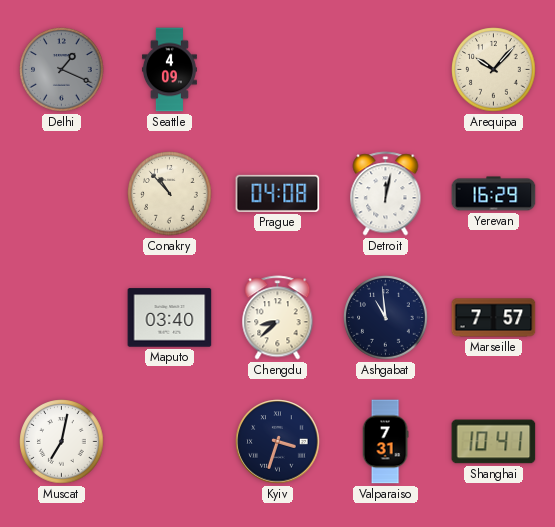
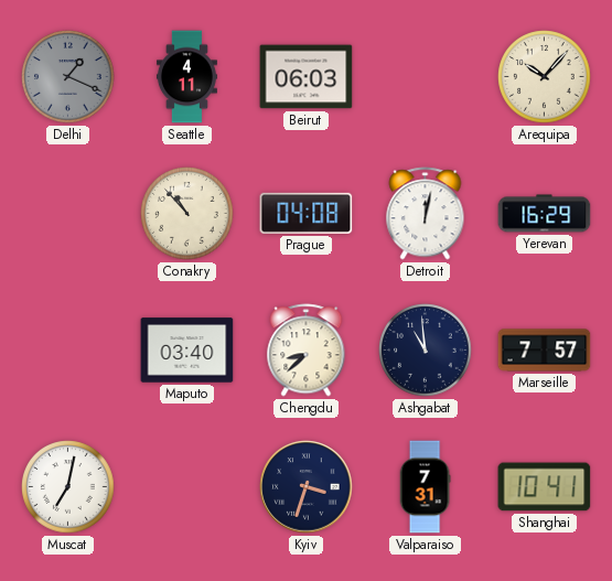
Seattle: 4:09 -> 4:11 (186, 77)
Beirut: none -> 06:03 (307, 77)
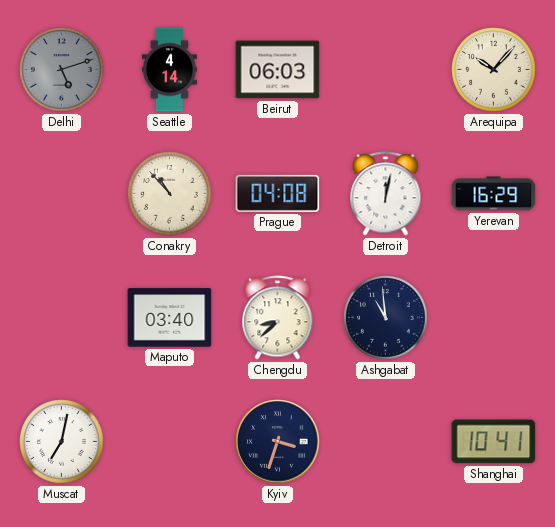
Delhi: 1:19 -> 5:12 (62, 70)
Seattle: 4:11 -> 4:14 (169, 70)
Marseille: 7:57 -> none (545, 351)
Valparaiso: 7:31 -> none (425, 487)
